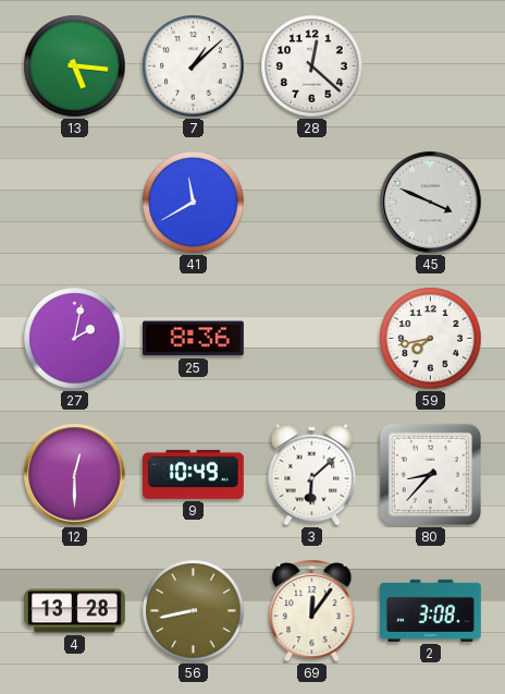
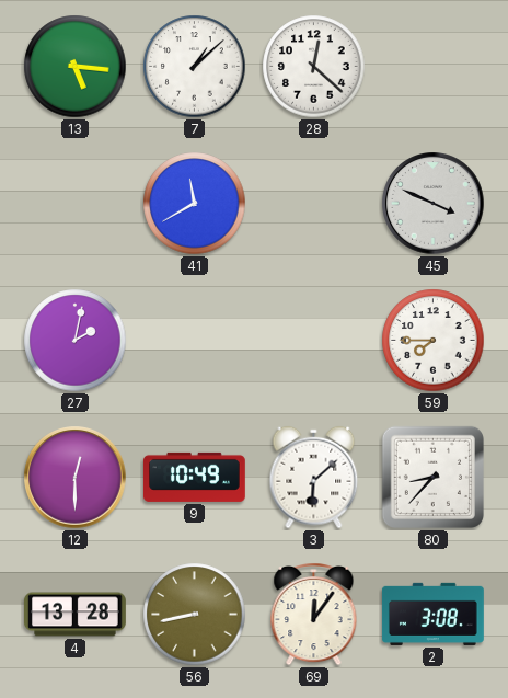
25: 8:36 -> none (193, 339)
59: 7:43 -> 7:45 (434, 341)
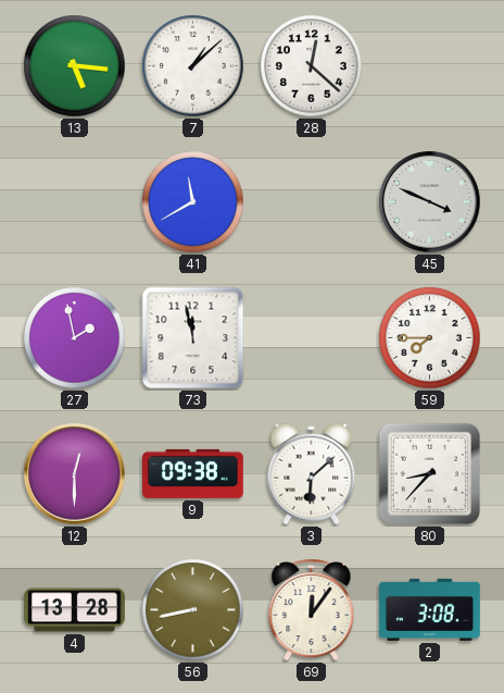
27: 2:02 -> 1:58 (75, 338)
73: none -> 11:58 (193, 338)
9: 10:49 -> 09:38 (193, 473)
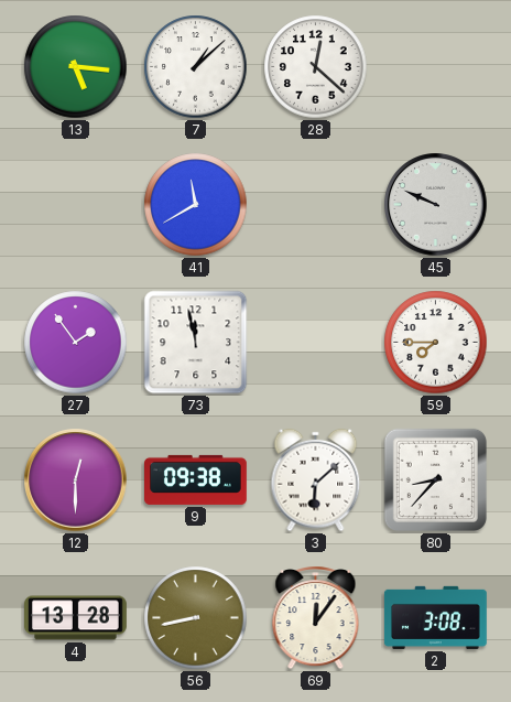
45: 3:49 -> 9:49 (436, 205)
27: 1:58 -> 1:54 (76, 343)
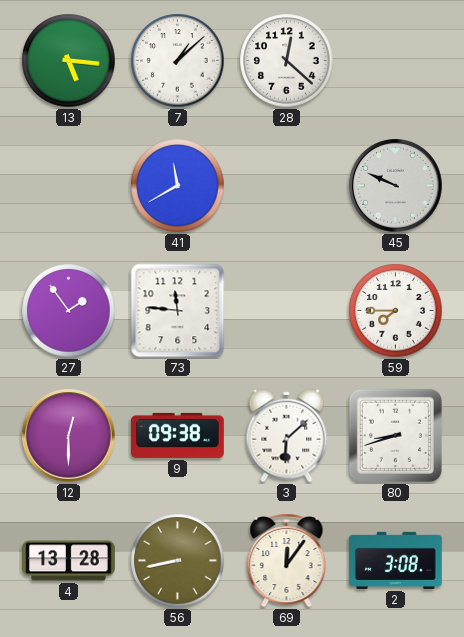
73: 11:58 -> 11:46 (178, 311)
80: 8:37 -> 8:42 (395, 435)
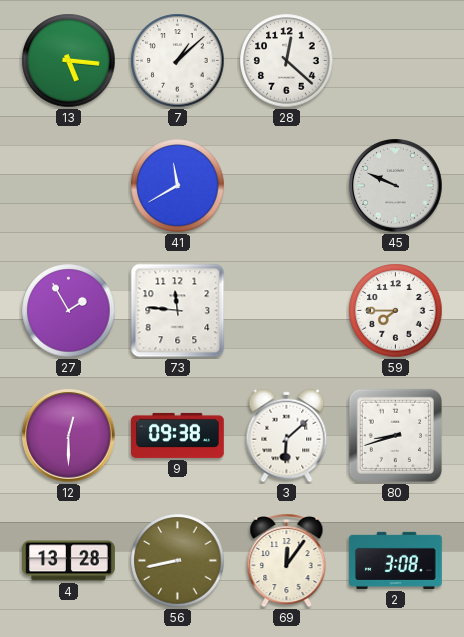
27: 1:54 -> 1:55 (69, 311)
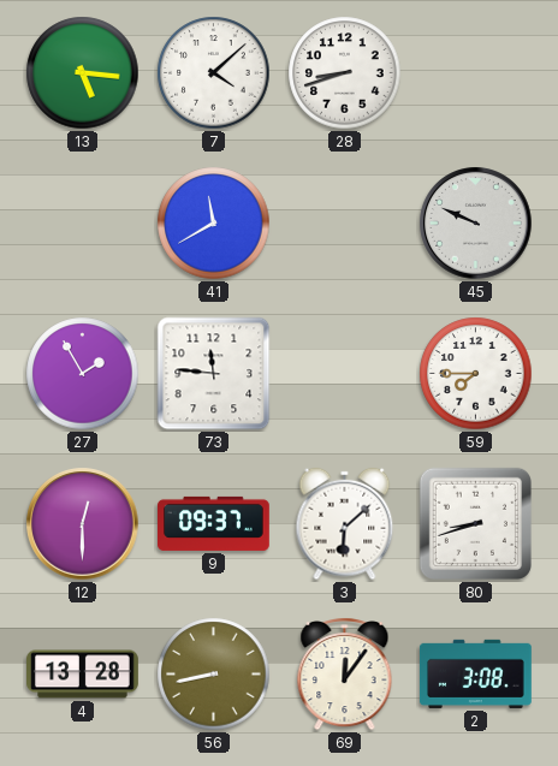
7: 1:08 -> 4:08 (214, 73)
28: 12:22 -> 8:42 (345, 73)
9: 09:38 -> 09:37 (214, 523)
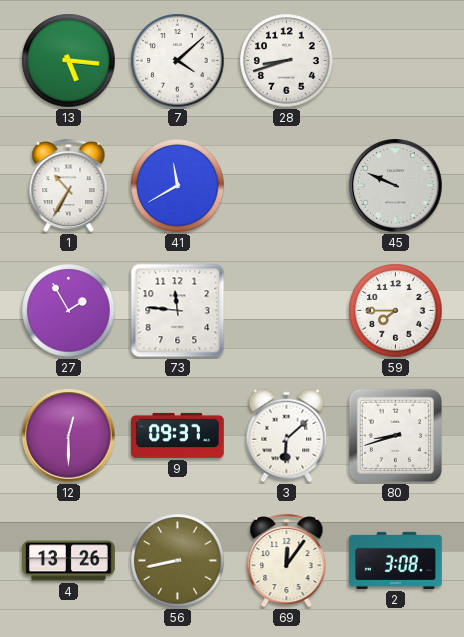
1: none -> 10:35 (69, 186)
4: 13:28 -> 13:26 (69, 561)
